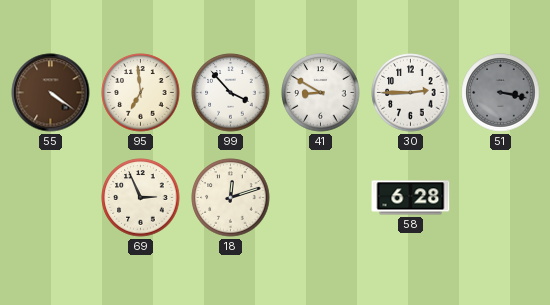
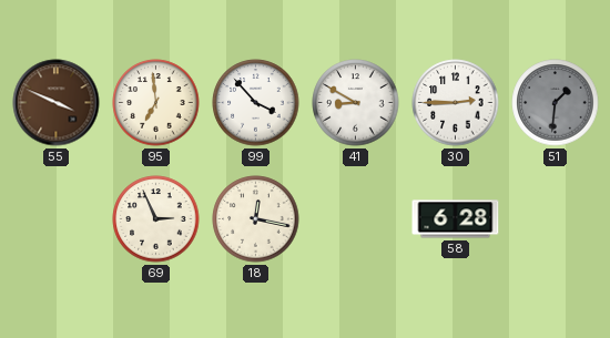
55: 4:21 -> 3:49 (57, 103)
51: 3:17 -> 1:31 (556, 103)
18: 12:12 -> 12:17 (256, 219)
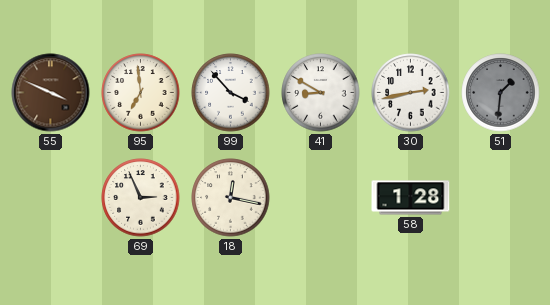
30: 2:45 -> 2:43 (411, 93)
58: 6:28 -> 1:28 (411, 198)
